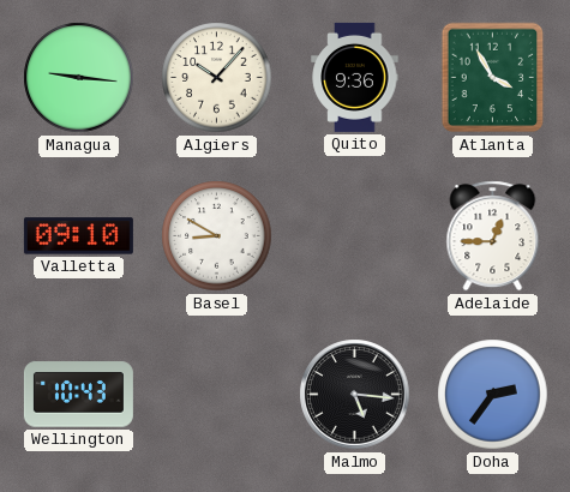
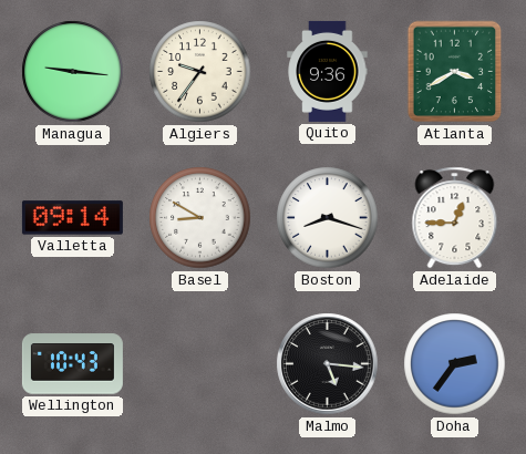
Algiers: 10:07 -> 9:36 (200, 72)
Atlanta: 3:55 -> 3:40 (455, 72)
Valletta: 09:10 -> 09:14 (72, 218)
Boston: none -> 8:18 (328, 218)
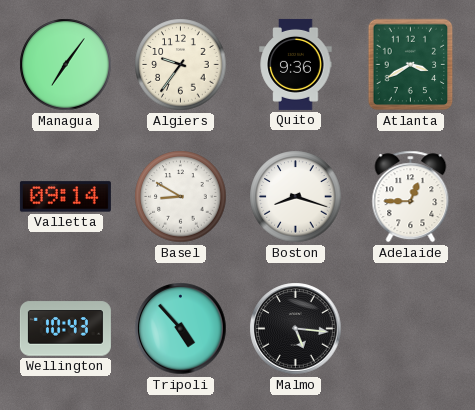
Managua: 9:16 -> 7:06 (66, 65)
Tripoli: none -> 4:53 (181, 329)
Doha: 2:36 -> none (455, 364)
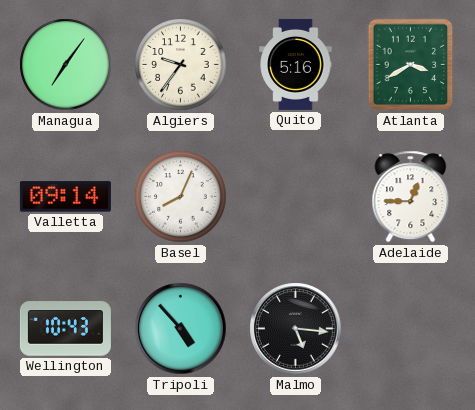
Quito: 9:36 -> 5:16 (296, 64)
Basel: 8:50 -> 8:04 (181, 197)
Boston: 8:18 -> none (296, 197)
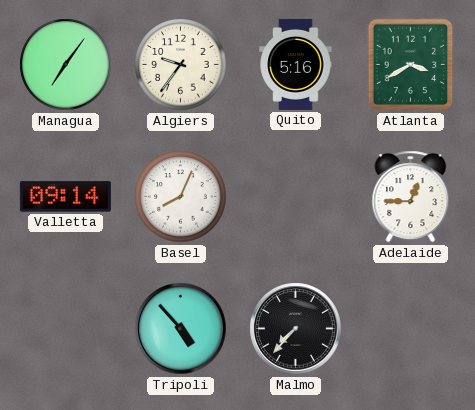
Wellington: 10:43 -> none (65, 329)
Malmo: 5:16 -> 7:37 (296, 329)
